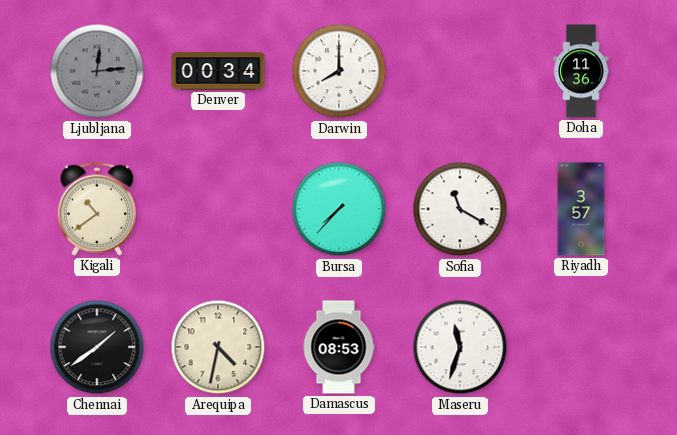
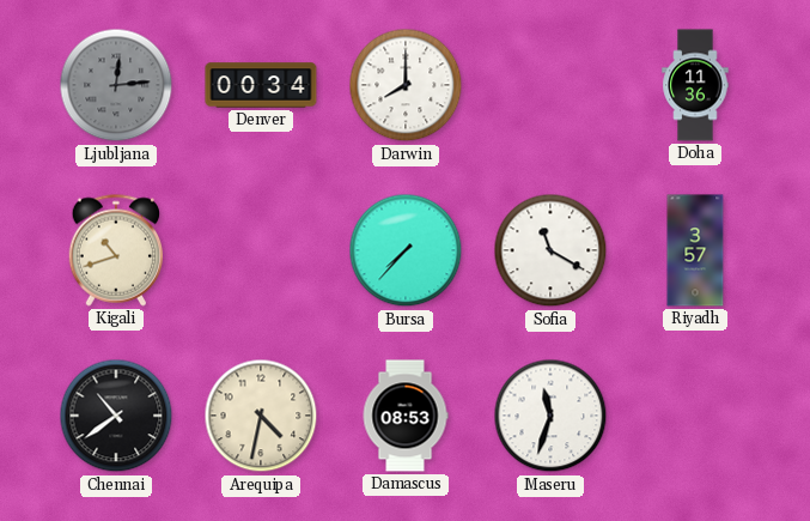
Kigali: 10:39 -> 10:42 (116, 250)
Chennai: 1:39 -> 10:39 (116, 416)
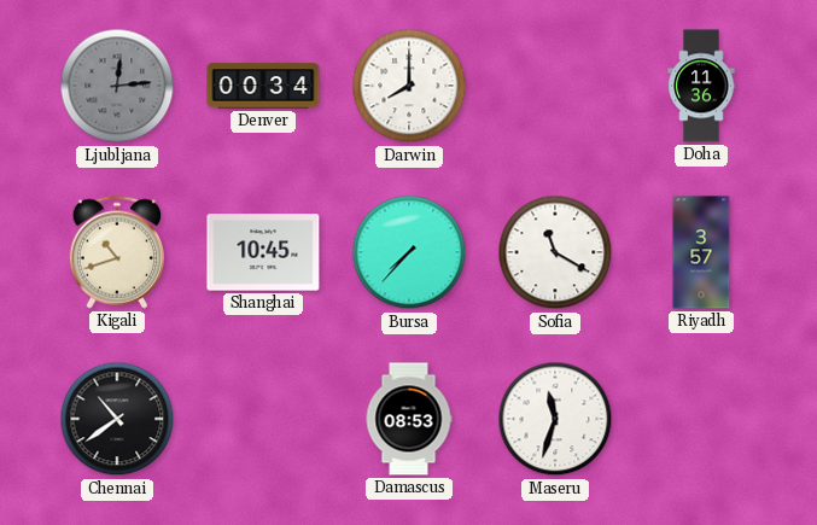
Shanghai: none -> 10:45 (263, 252)
Arequipa: 4:32 -> none (261, 416)
